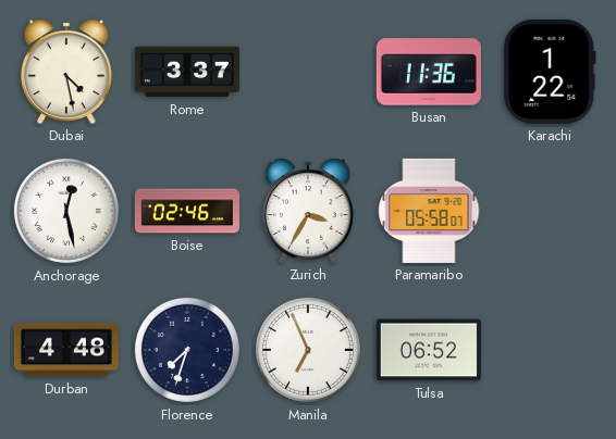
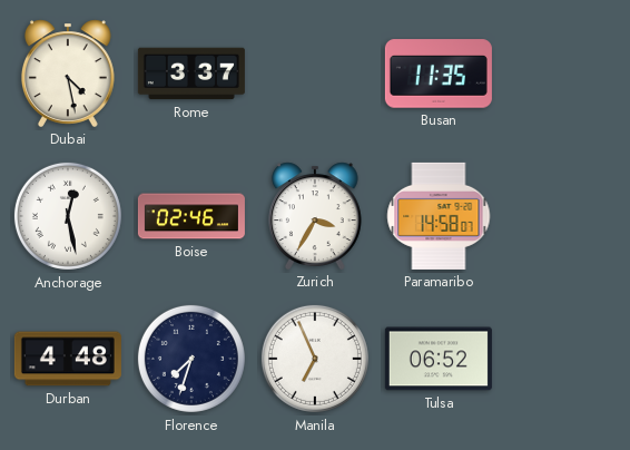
Busan: 11:36 -> 11:35 (439, 74)
Karachi: 1:22 -> none (550, 72)
Paramaribo: 05:58 -> 14:58 (439, 216)
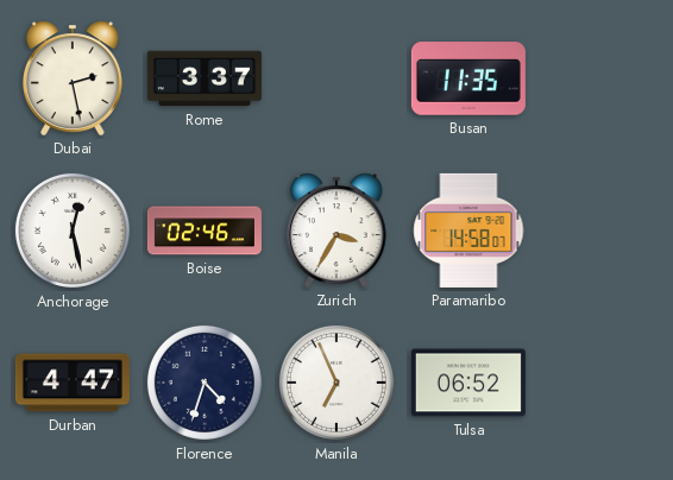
Dubai: 4:28 -> 2:28 (73, 78)
Durban: 4:48 -> 4:47 (73, 383)
Florence: 7:33 -> 4:33 (205, 383)
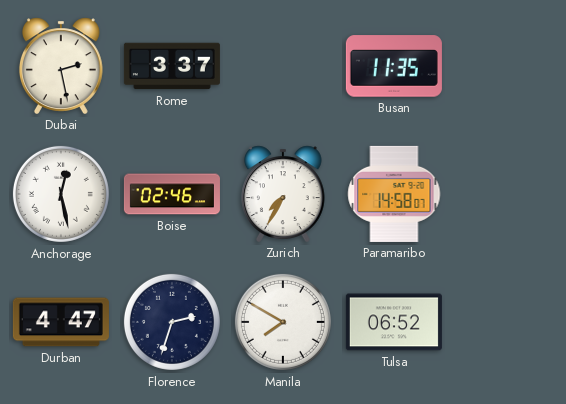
Zurich: 3:35 -> 7:35 (283, 194)
Florence: 4:33 -> 2:33 (172, 322)
Manila: 6:56 -> 7:50 (283, 322)
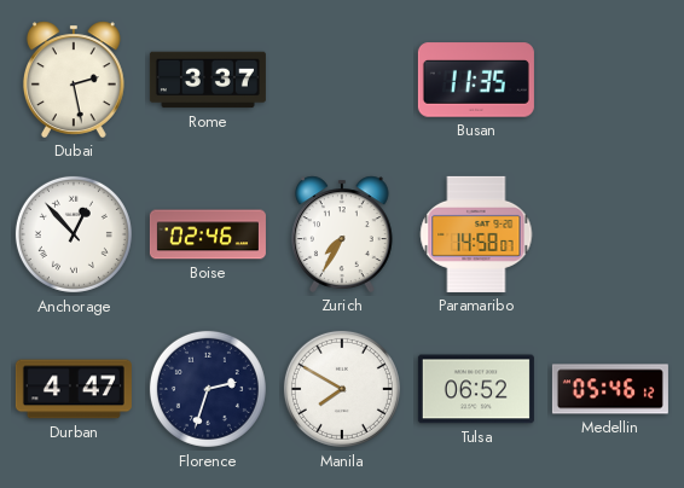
Anchorage: 12:28 -> 12:53 (74, 234)
Medellin: none -> 05:46 (610, 389)
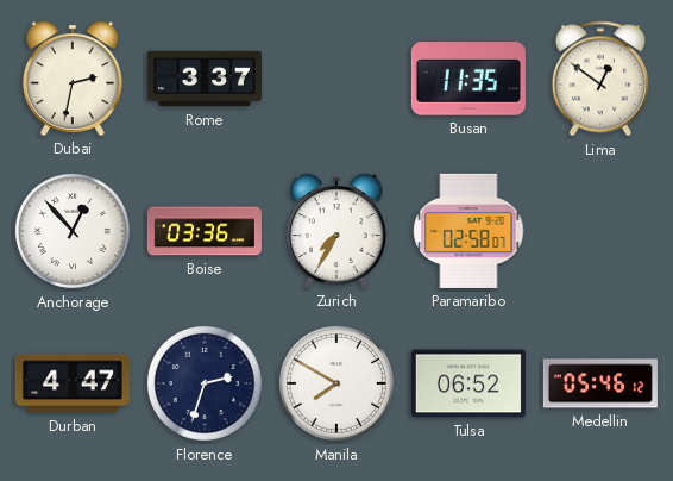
Dubai: 2:28 -> 2:32 (73, 79)
Lima: none -> 12:51 (600, 79)
Boise: 02:46 -> 03:36 (205, 231)
Paramaribo: 14:58 -> 02:58 (468, 231)
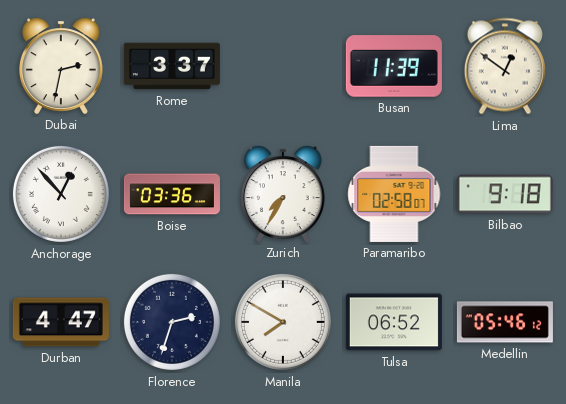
Busan: 11:35 -> 11:39 (394, 66)
Bilbao: none -> 9:18 (505, 194)
